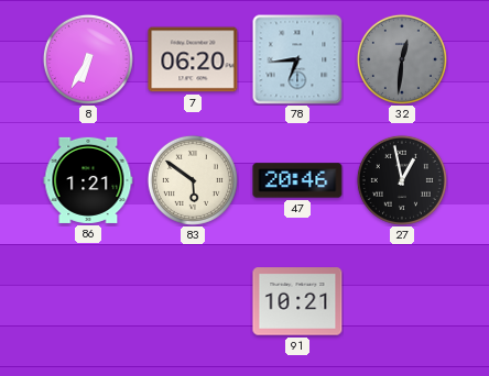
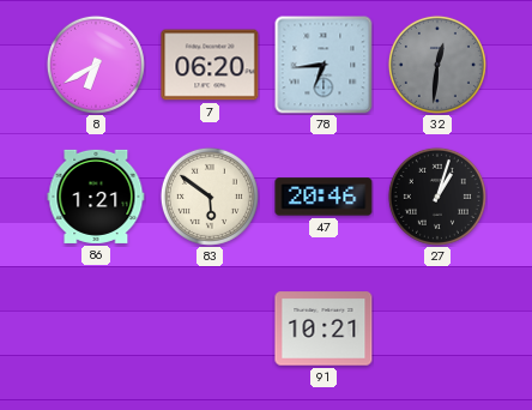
8: 6:35 -> 6:40 (96, 65)
27: 12:58 -> 1:03 (437, 197)
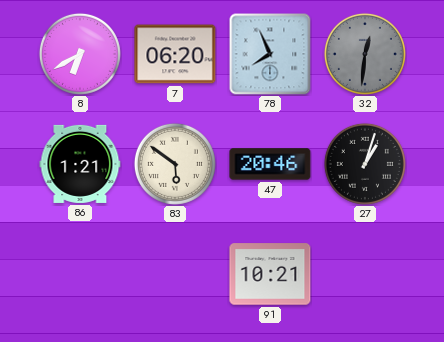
78: 6:44 -> 7:56 (270, 54)
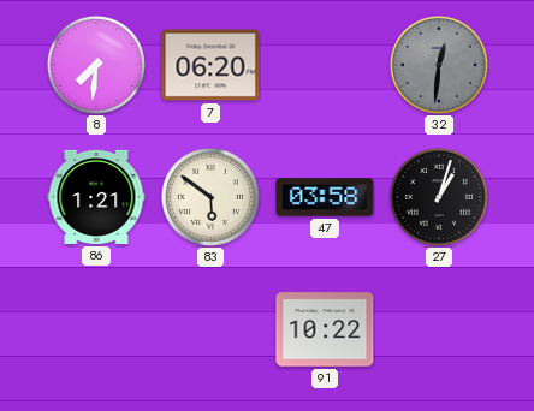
8: 6:40 -> 7:31 (96, 65)
78: 7:56 -> none (270, 54)
47: 20:46 -> 03:58 (325, 197)
91: 10:21 -> 10:22 (325, 329)
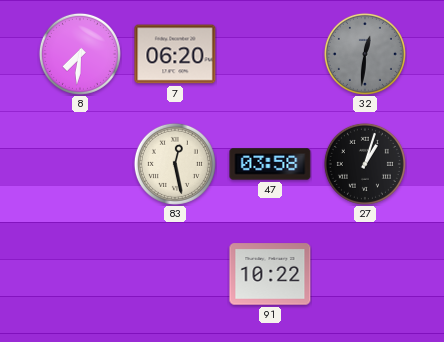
86: 1:21 -> none (96, 197)
83: 5:51 -> 12:28 (175, 164)
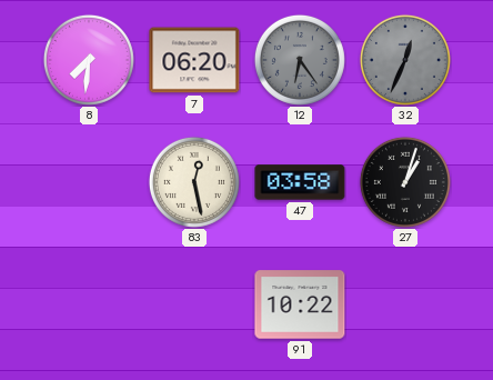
12: none -> 6:24 (300, 60)
32: 12:31 -> 12:34 (405, 60)
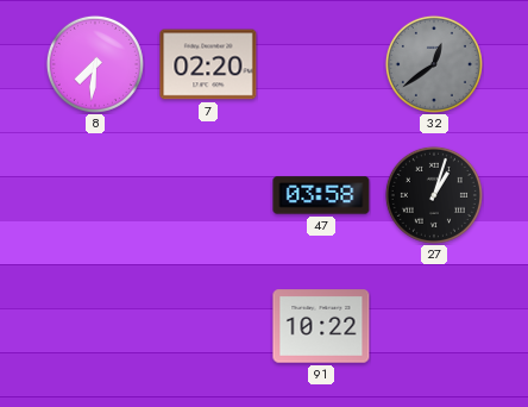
7: 06:20 -> 02:20 (208, 64)
12: 6:24 -> none (300, 60)
32: 12:34 -> 12:39 (434, 64)
83: 12:28 -> none (194, 182)
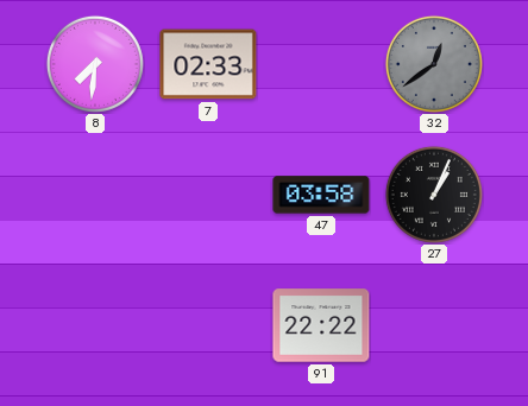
7: 02:20 -> 02:33 (208, 64)
27: 1:03 -> 1:04 (434, 195)
91: 10:22 -> 22:22 (321, 325)
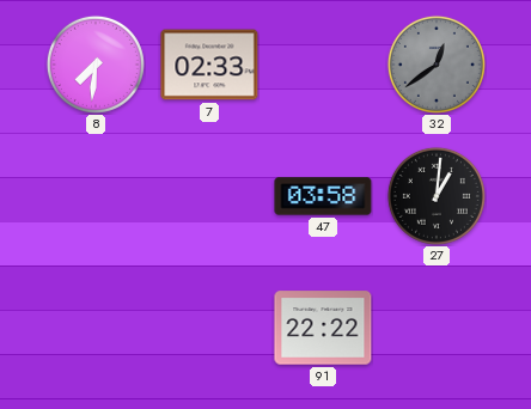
27: 1:04 -> 1:01 (437, 196)
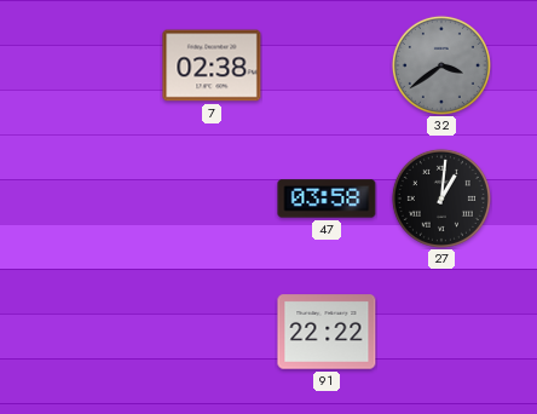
8: 7:31 -> none (96, 65)
7: 02:33 -> 02:38 (212, 65)
32: 12:39 -> 3:39 (441, 65)
